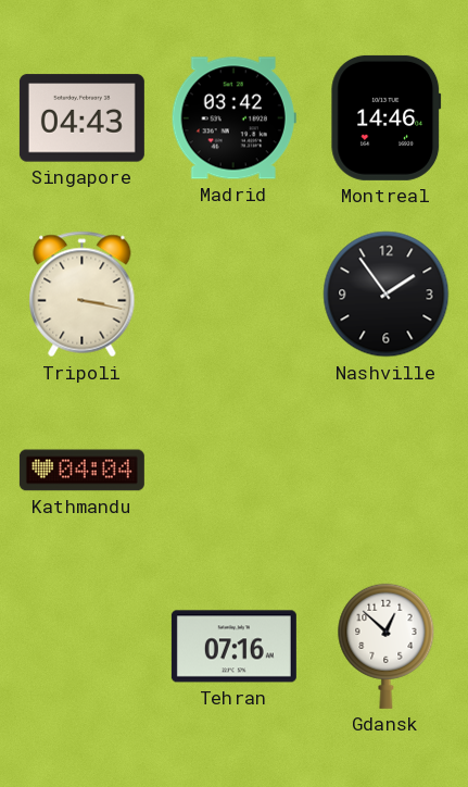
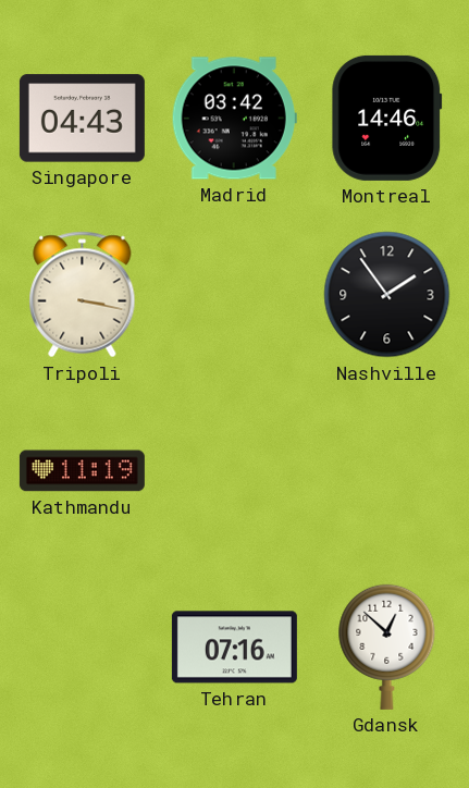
Kathmandu: 04:04 -> 11:19 (82, 471)
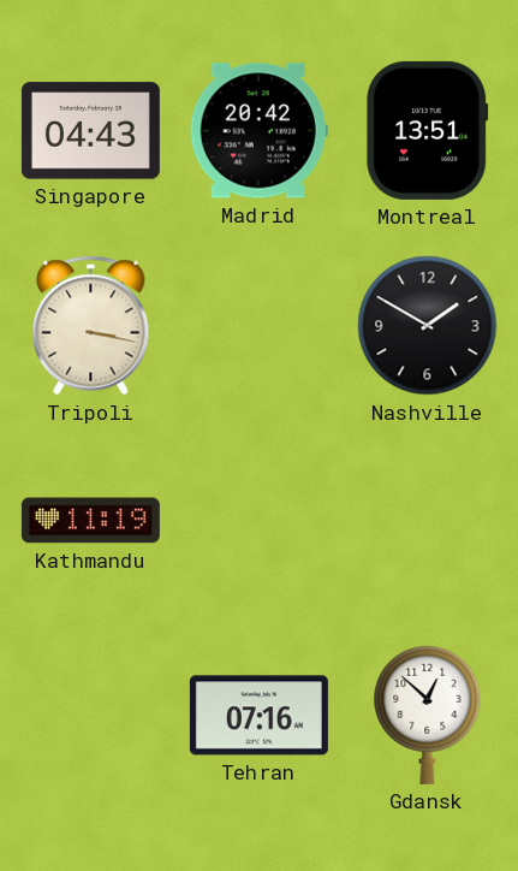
Madrid: 03:42 -> 20:42 (258, 131)
Montreal: 14:46 -> 13:51 (428, 130)
Nashville: 1:54 -> 1:50 (428, 326)
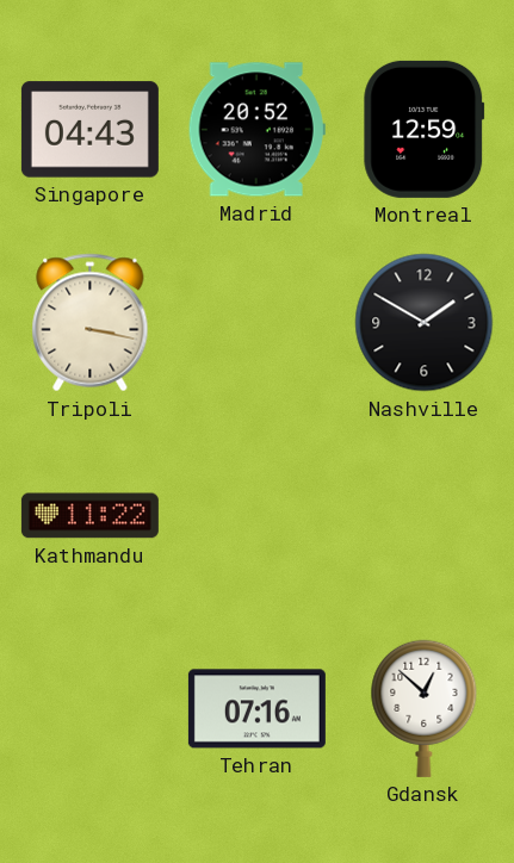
Madrid: 20:42 -> 20:52 (256, 130)
Montreal: 13:51 -> 12:59 (425, 129)
Kathmandu: 11:19 -> 11:22 (89, 516)
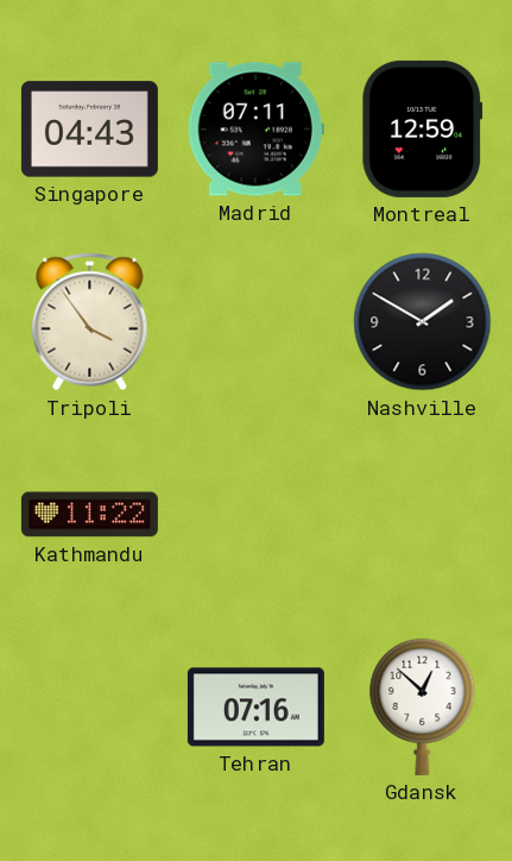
Madrid: 20:52 -> 07:11 (255, 130)
Tripoli: 3:17 -> 3:54 (90, 322)
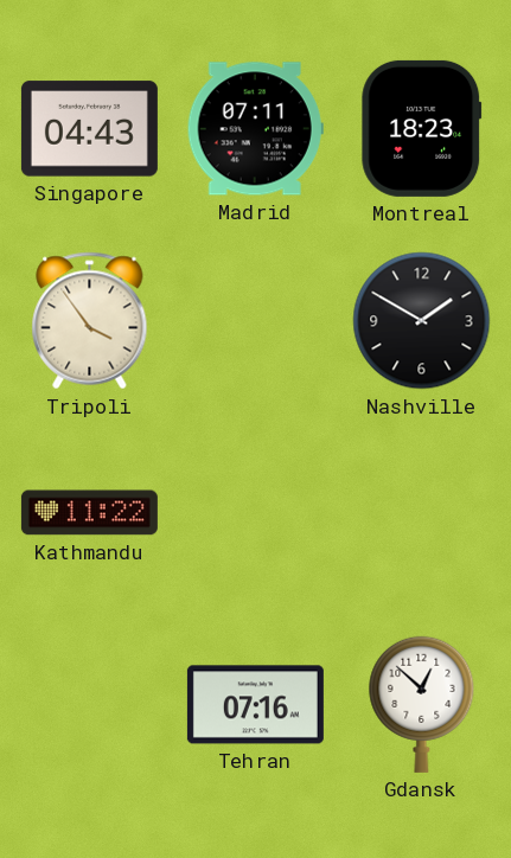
Montreal: 12:59 -> 18:23 (422, 128)
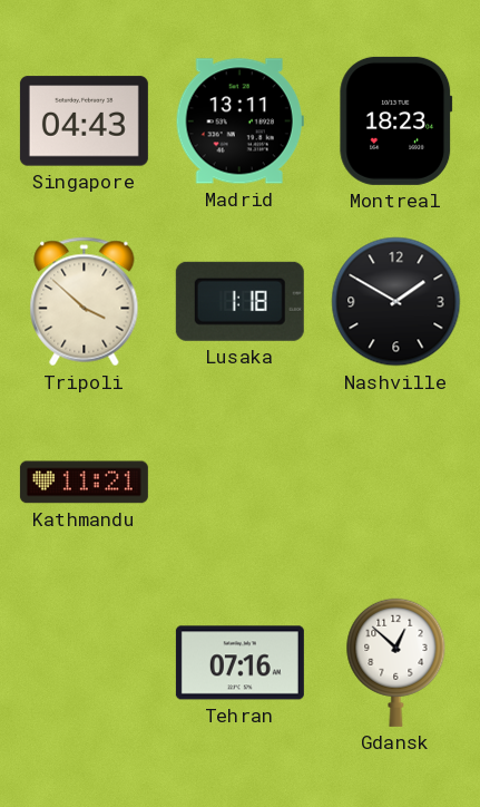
Madrid: 07:11 -> 13:11 (239, 121)
Tripoli: 3:54 -> 3:52 (85, 302)
Lusaka: none -> 1:18 (239, 301)
Kathmandu: 11:22 -> 11:21 (84, 483)
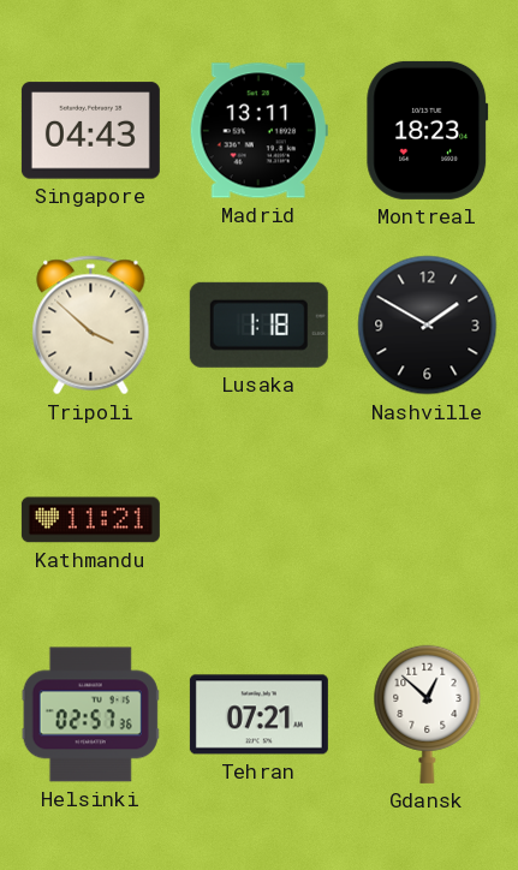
Helsinki: none -> 02:57 (90, 715)
Tehran: 07:16 -> 07:21 (258, 715)
